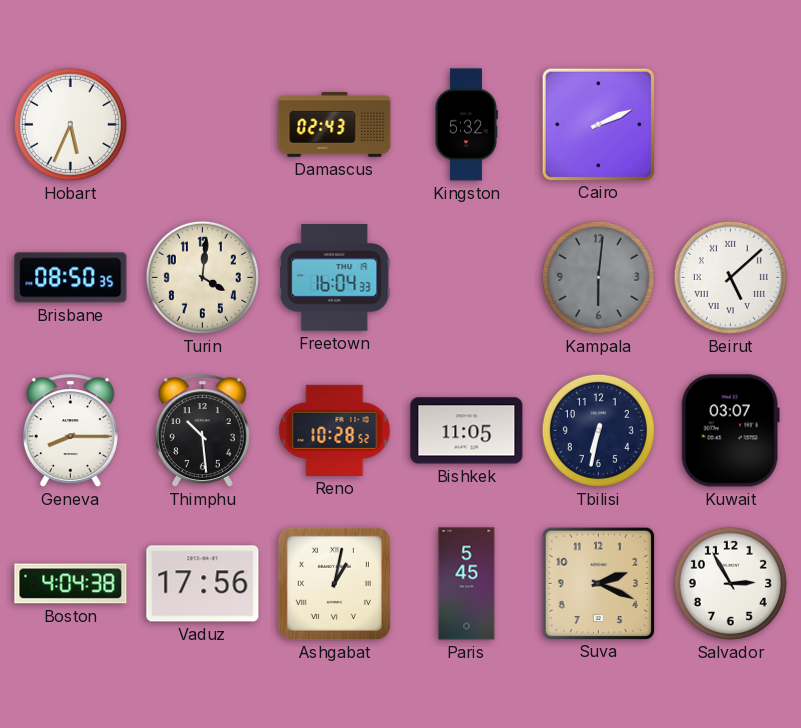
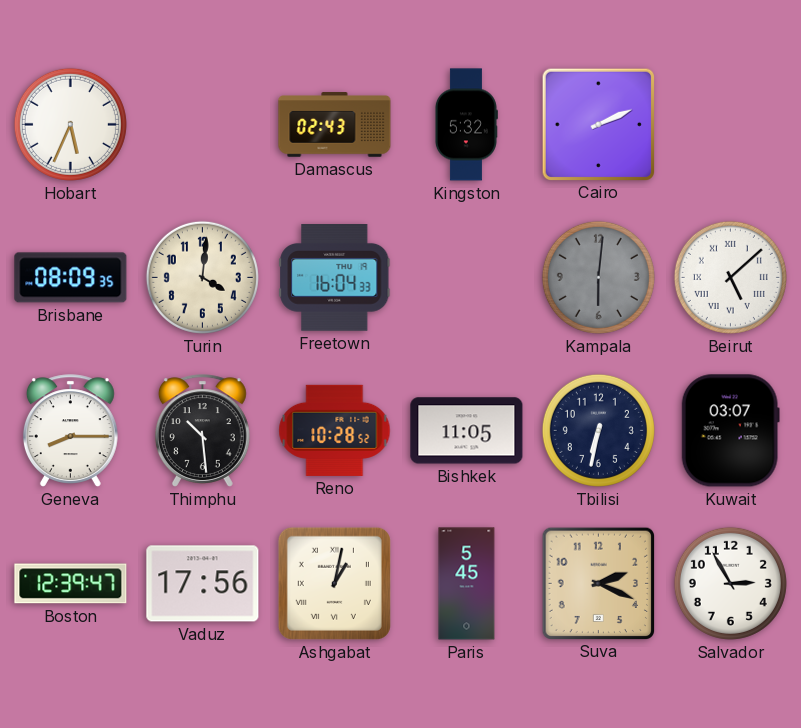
Brisbane: 08:50 -> 08:09 (71, 278)
Boston: 4:04 -> 12:39 (71, 584)
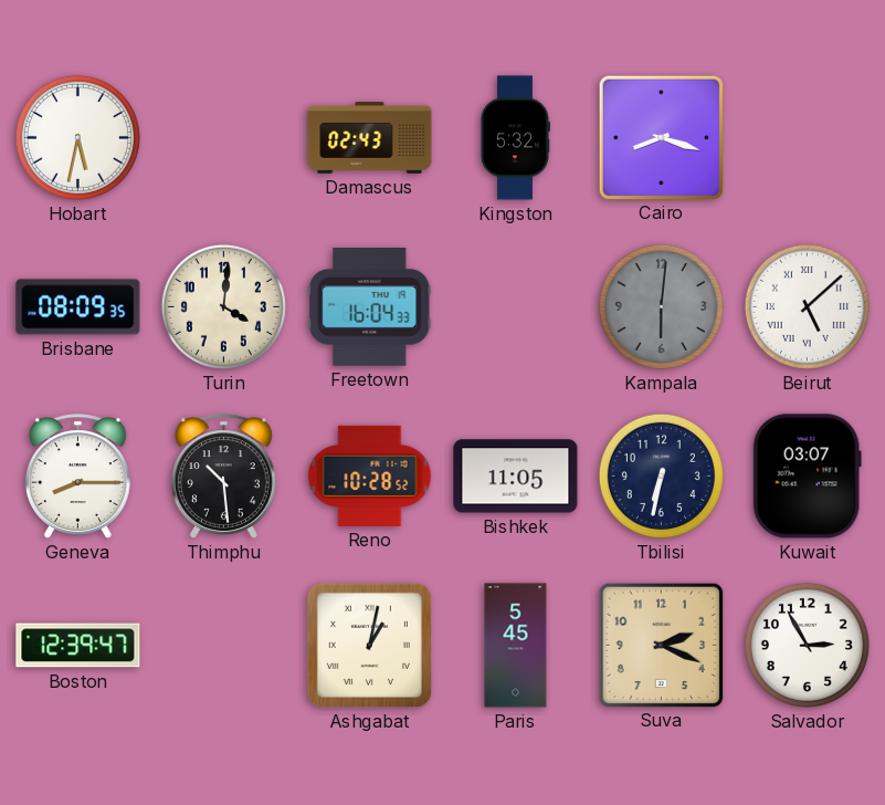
Hobart: 5:34 -> 5:32 (77, 137)
Cairo: 2:11 -> 8:18 (661, 137)
Vaduz: 17:56 -> none (203, 584)
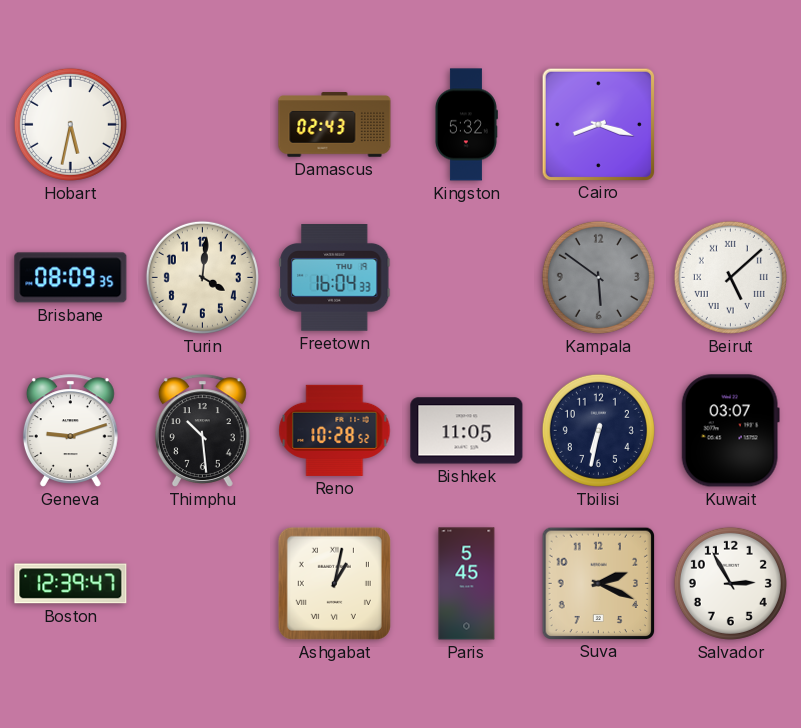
Kampala: 6:01 -> 5:51 (598, 277)
Geneva: 8:15 -> 9:12 (70, 431)
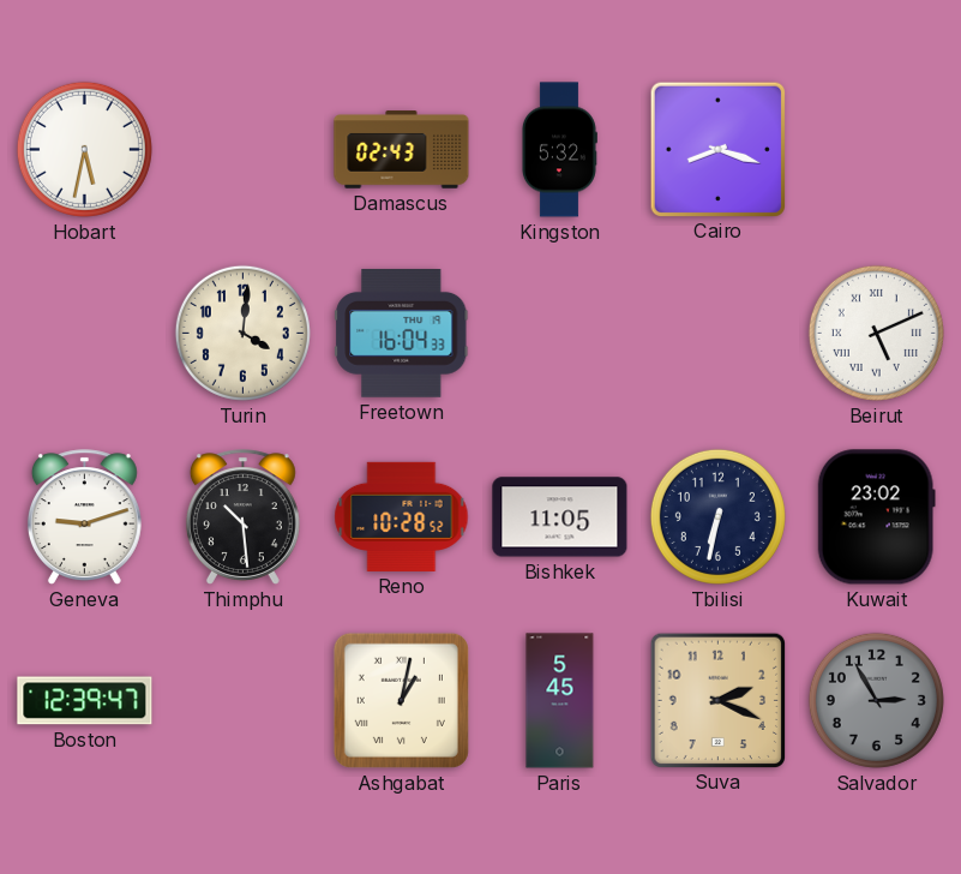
Brisbane: 08:09 -> none (71, 278)
Kampala: 5:51 -> none (598, 277)
Beirut: 5:08 -> 5:11 (876, 333)
Kuwait: 03:07 -> 23:02 (876, 517)
Salvador dial: white -> grey (876, 700)
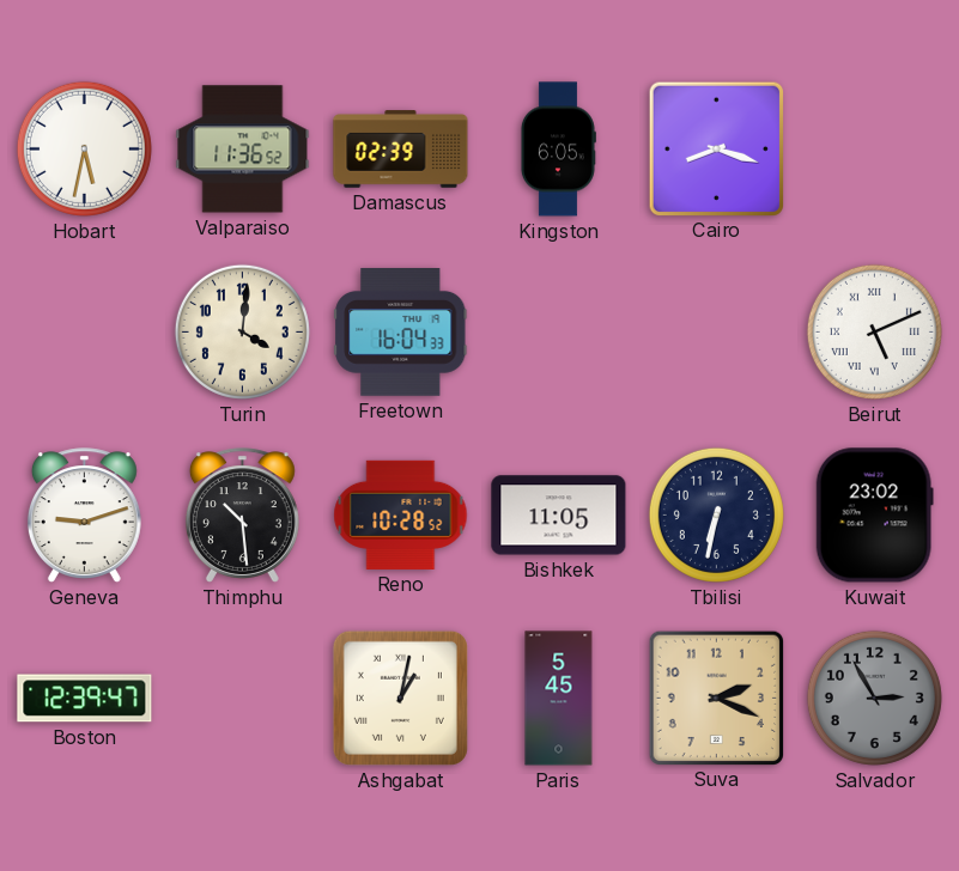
Valparaiso: none -> 11:36 (243, 150)
Damascus: 02:43 -> 02:39 (401, 150)
Kingston: 5:32 -> 6:05 (558, 150)
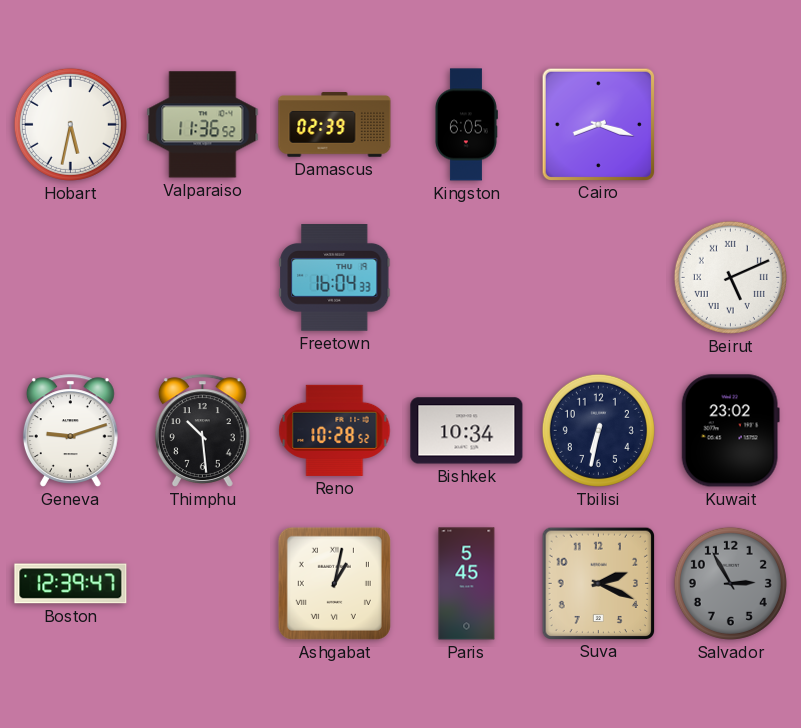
Turin: 4:01 -> none (242, 331)
Bishkek: 11:05 -> 10:34 (467, 431)
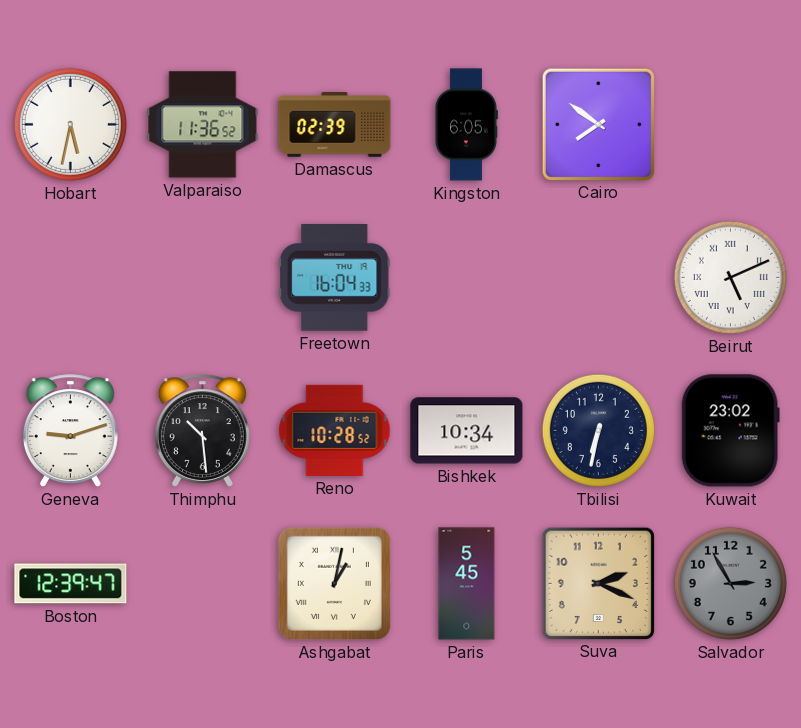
Cairo: 8:18 -> 7:51 (598, 124)
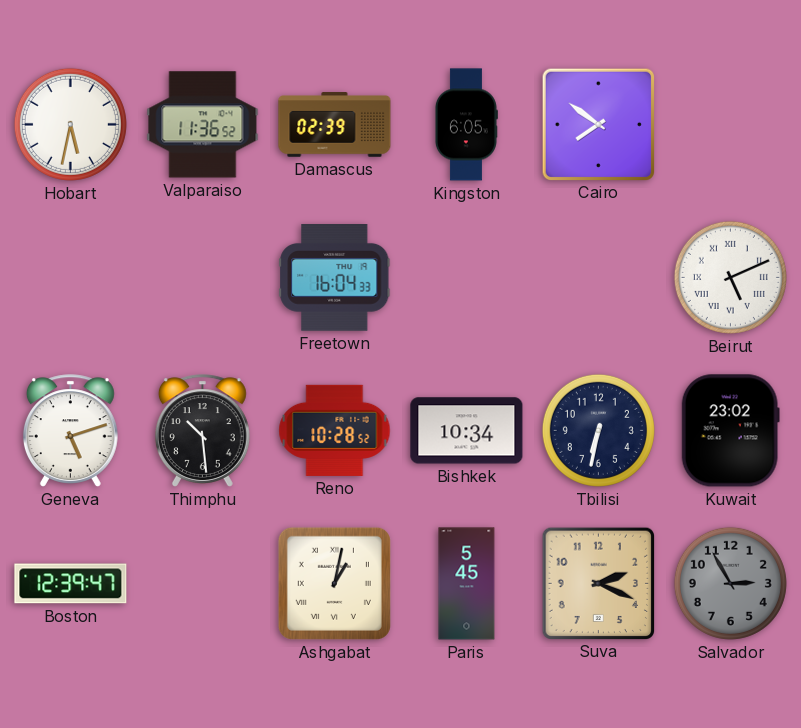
Geneva: 9:12 -> 5:12 (70, 431)
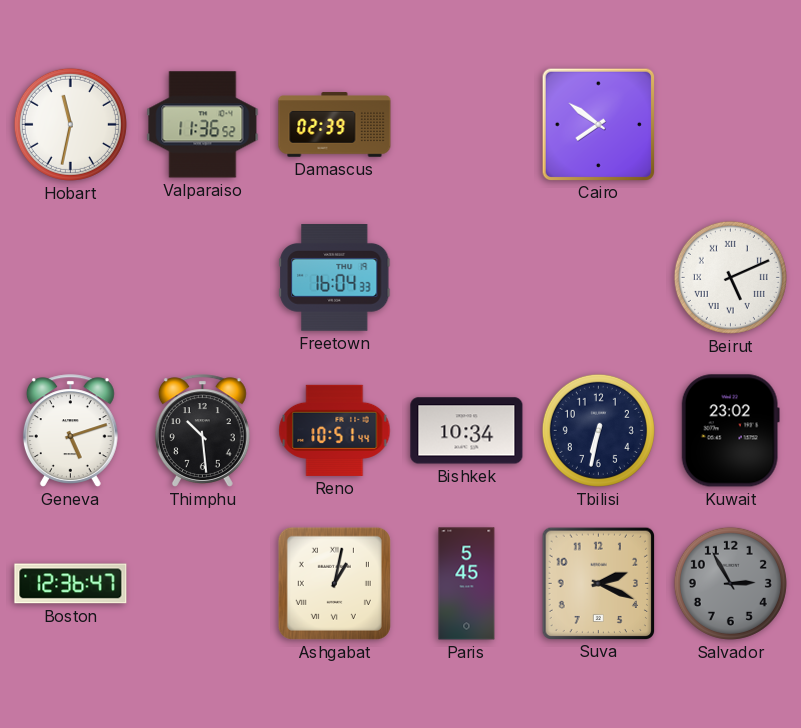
Hobart: 5:32 -> 11:32 (70, 124)
Kingston: 6:05 -> none (466, 125)
Reno: 10:28 -> 10:51 (335, 430)
Boston: 12:39 -> 12:36 (71, 584)
